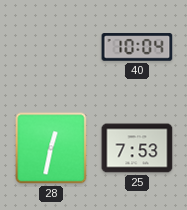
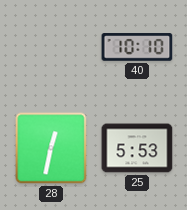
40: 10:04 -> 10:10 (137, 47)
25: 7:53 -> 5:53 (137, 148)
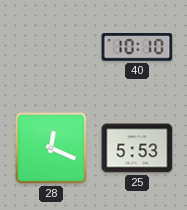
28: 12:32 -> 12:19 (51, 148)
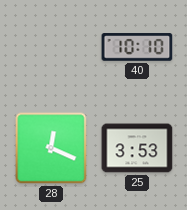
25: 5:53 -> 3:53 (137, 148)
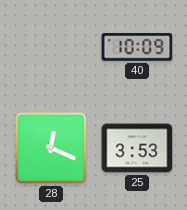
40: 10:10 -> 10:09 (137, 47)
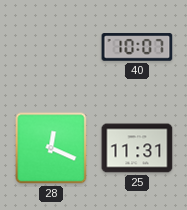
40: 10:09 -> 10:07 (137, 47)
25: 3:53 -> 11:31 (137, 148)
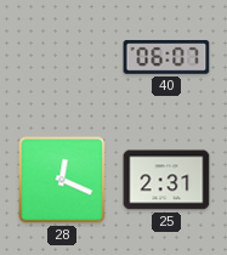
40: 10:07 -> 06:07 (166, 57)
25: 11:31 -> 2:31 (166, 180)
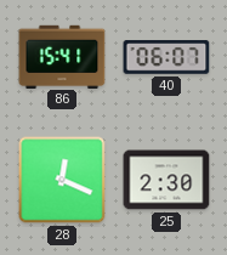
86: none -> 15:41 (62, 56)
25: 2:31 -> 2:30 (166, 180)
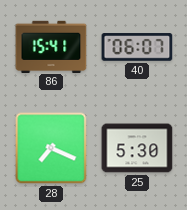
28: 12:19 -> 7:19 (51, 148)
25: 2:30 -> 5:30 (137, 148)
